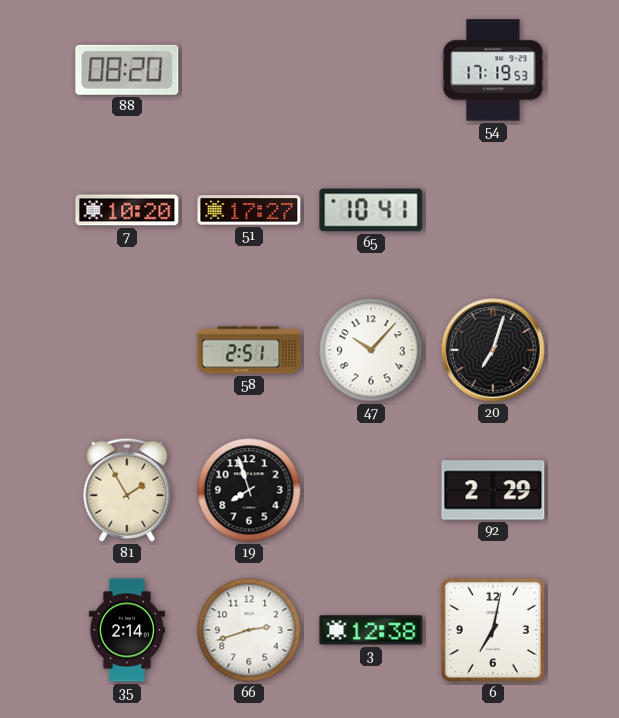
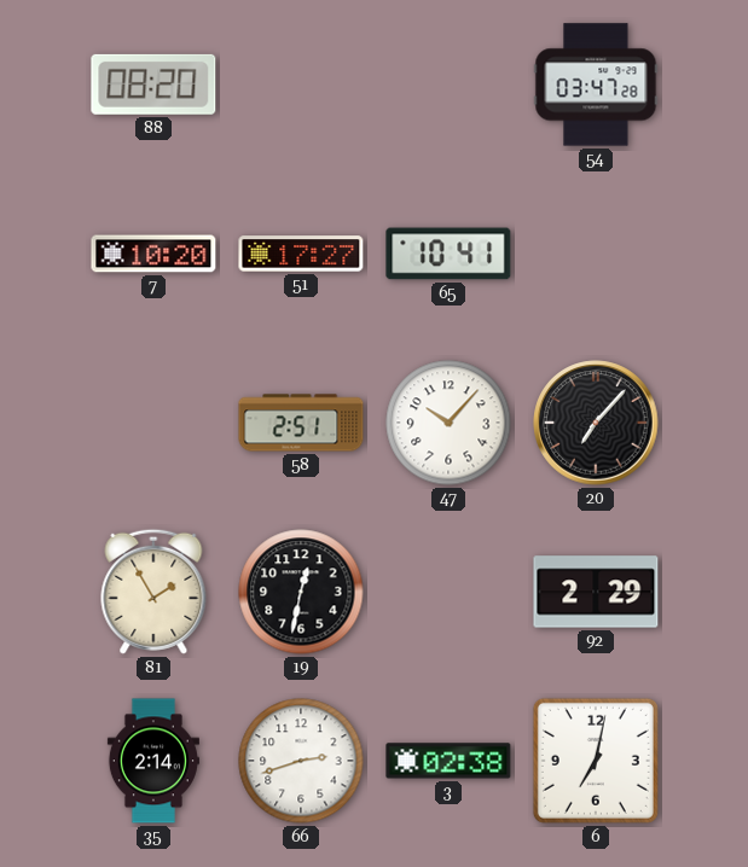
54: 17:19 -> 03:47 (596, 85)
20: 7:03 -> 7:07 (596, 423)
19: 7:57 -> 12:32 (301, 592)
3: 12:38 -> 02:38 (448, 761)
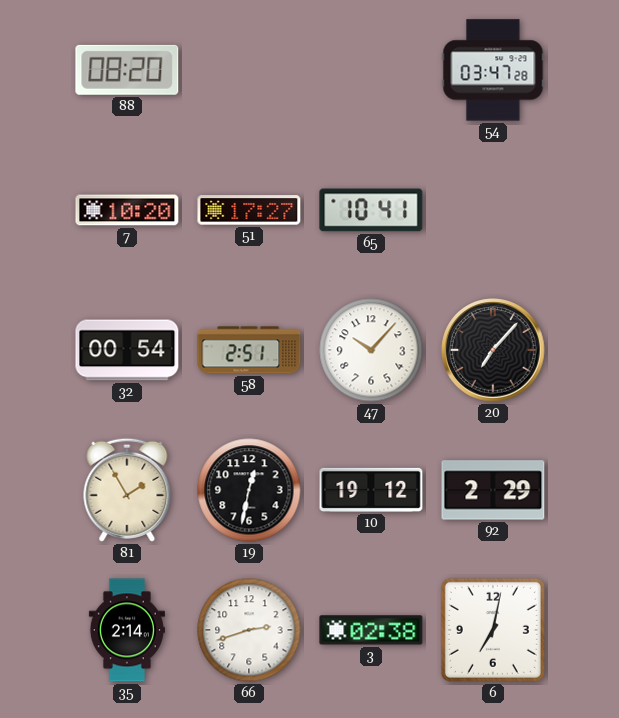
32: none -> 00:54 (127, 350)
10: none -> 19:12 (371, 490)
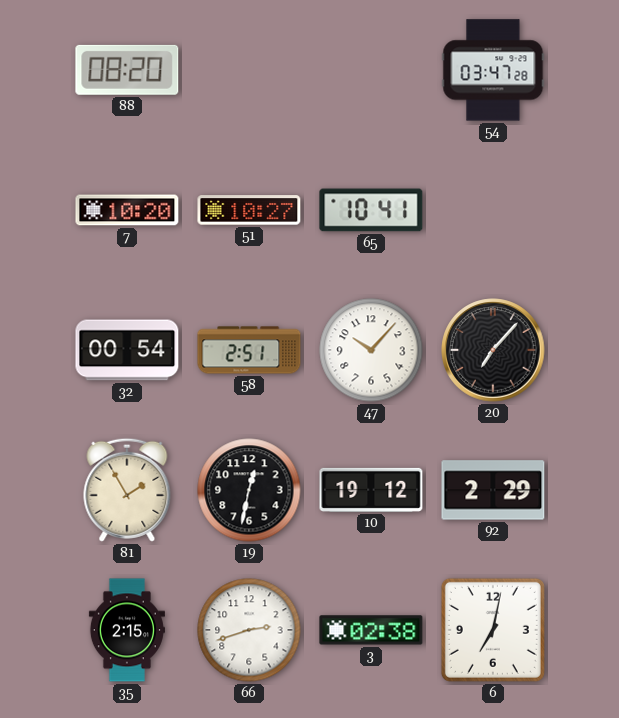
51: 17:27 -> 10:27 (249, 210)
35: 2:14 -> 2:15 (127, 630)
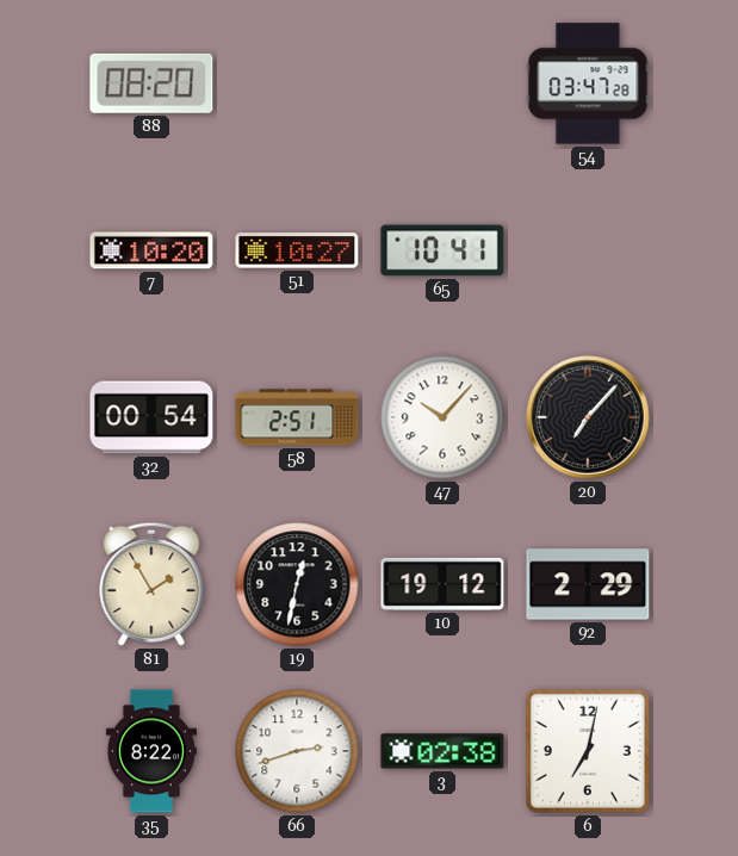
35: 2:15 -> 8:22 (151, 751)
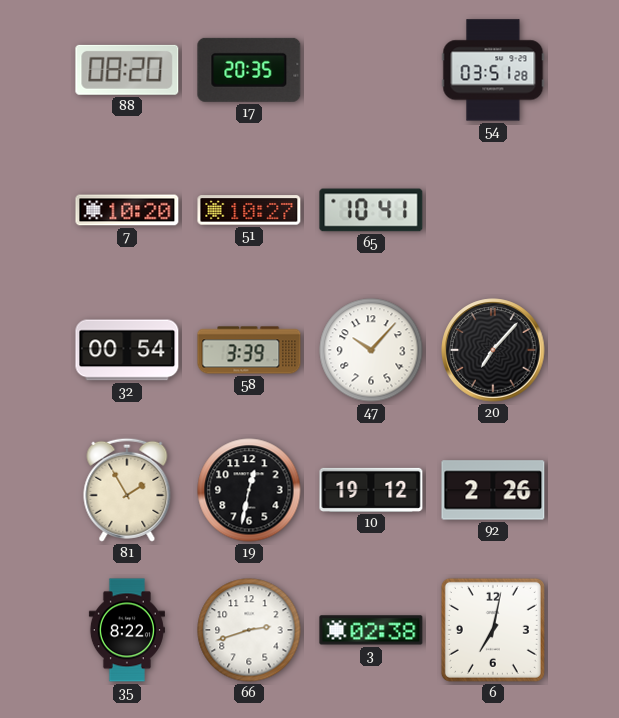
17: none -> 20:35 (249, 70)
54: 03:47 -> 03:51 (493, 70)
58: 2:51 -> 3:39 (249, 350)
92: 2:29 -> 2:26 (493, 490)
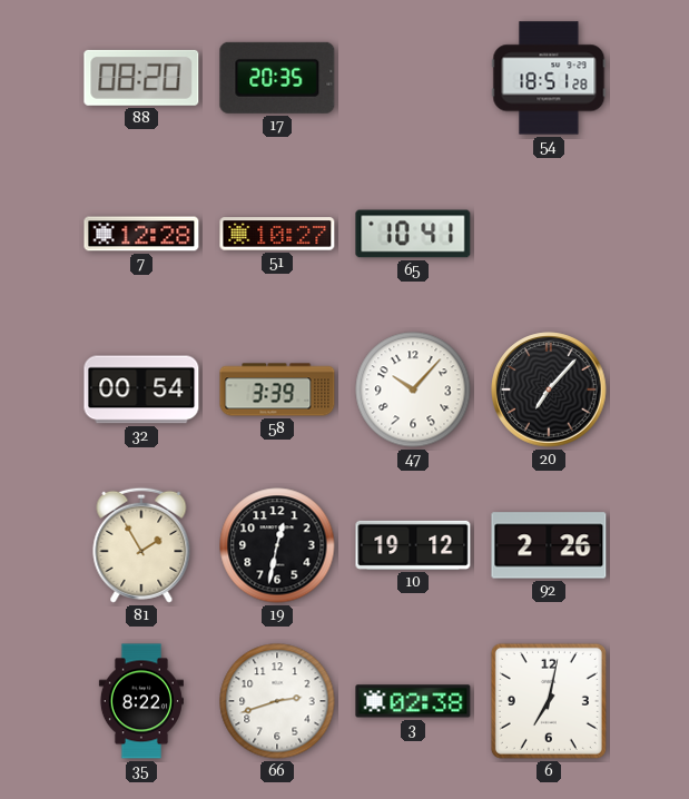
54: 03:51 -> 18:51 (549, 78)
7: 10:20 -> 12:28 (141, 234)
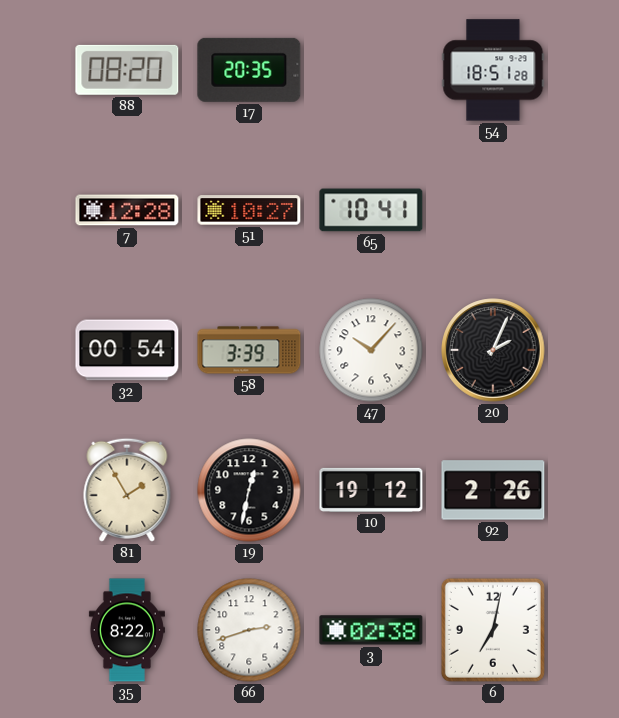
20: 7:07 -> 2:04 (493, 350)
